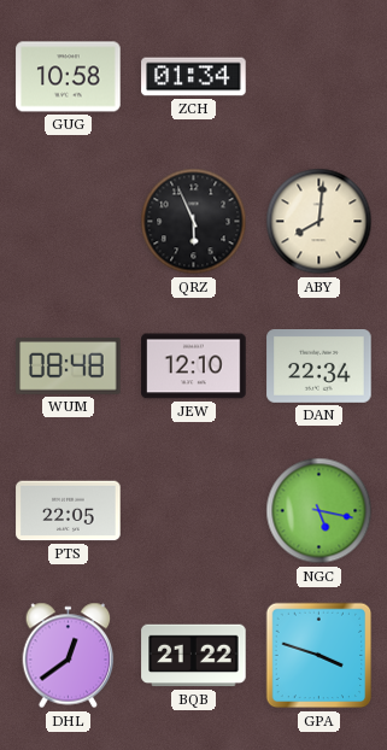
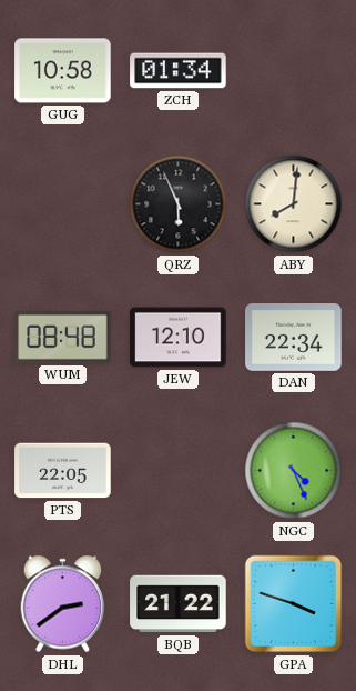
NGC: 5:17 -> 4:26 (294, 471)
DHL: 12:39 -> 2:39 (63, 604)
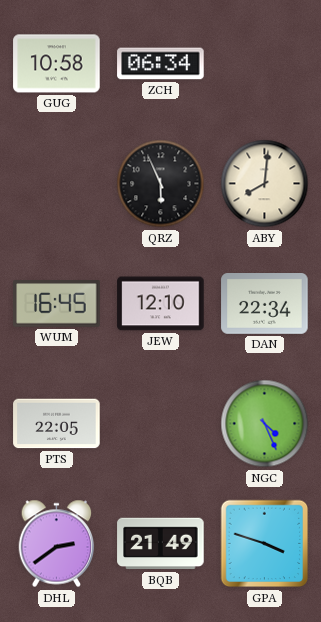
ZCH: 01:34 -> 06:34 (161, 64)
WUM: 08:48 -> 16:45 (57, 304)
BQB: 21:22 -> 21:49 (161, 544)
